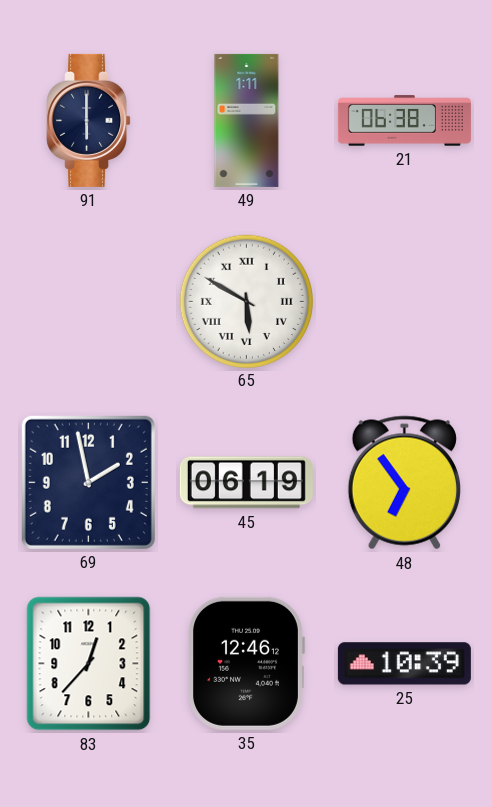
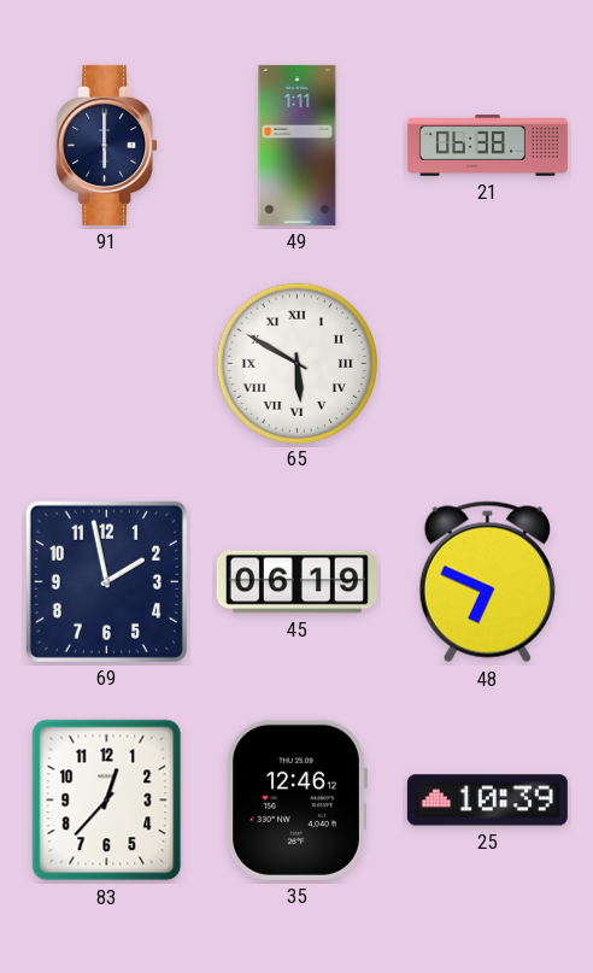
48: 6:54 -> 6:49 (487, 582)
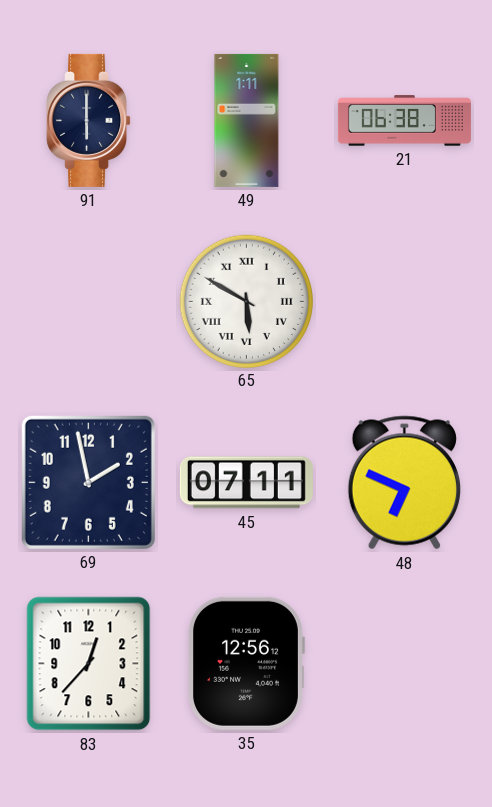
45: 06:19 -> 07:11 (246, 483)
35: 12:46 -> 12:56 (247, 663)
25: 10:39 -> none (487, 801)
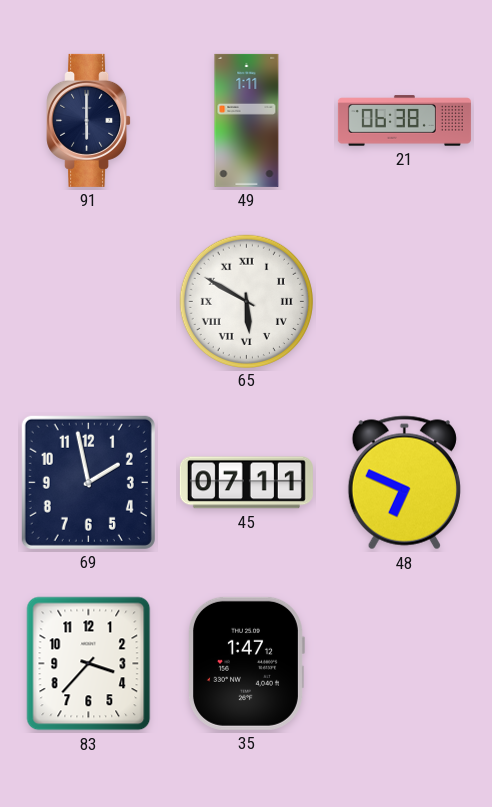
83: 12:37 -> 3:37 (89, 664)
35: 12:56 -> 1:47 (247, 663)
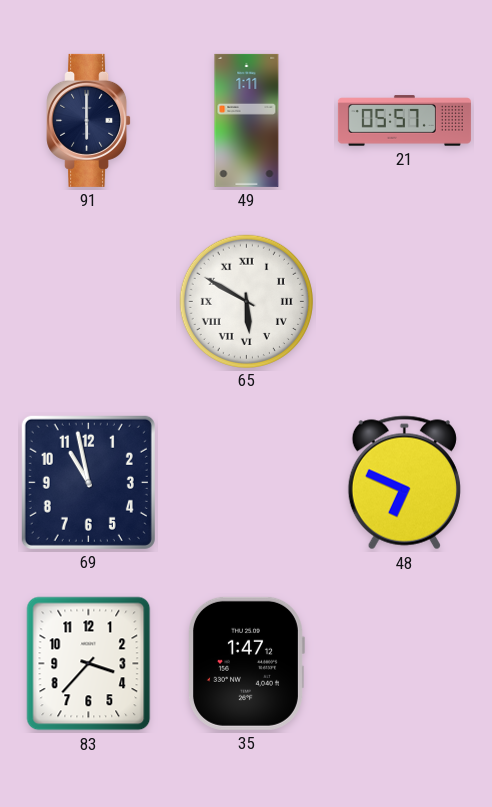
21: 06:38 -> 05:57 (404, 121)
69: 1:58 -> 10:58 (88, 482)
45: 07:11 -> none (246, 483)
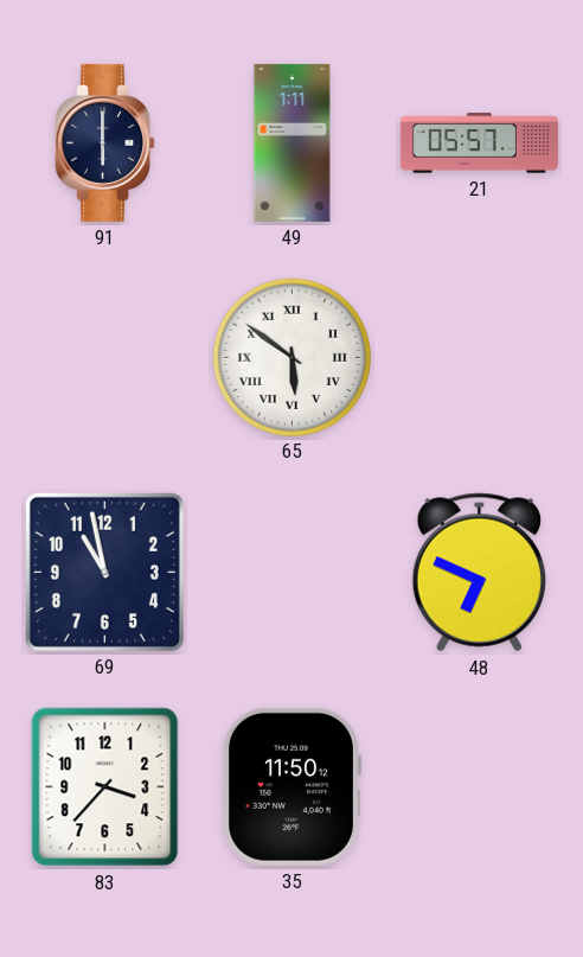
65: 5:50 -> 5:51 (291, 357)
35: 1:47 -> 11:50 (293, 786)
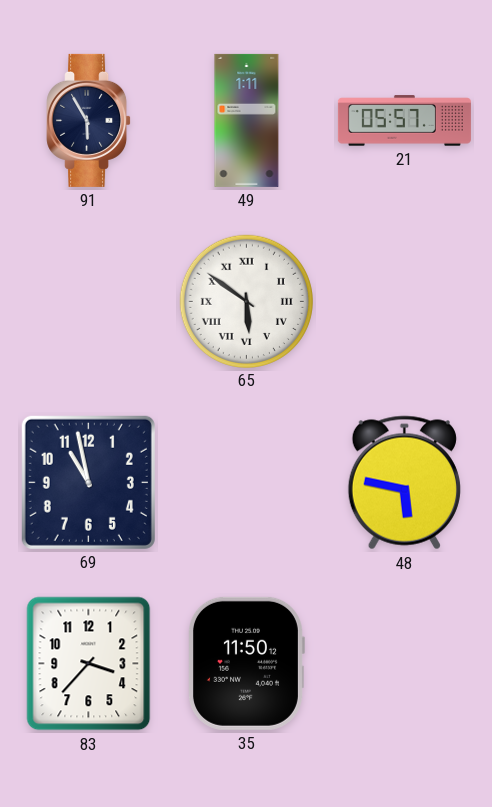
91: 6:00 -> 5:55 (89, 120)
48: 6:49 -> 5:47 (404, 483)
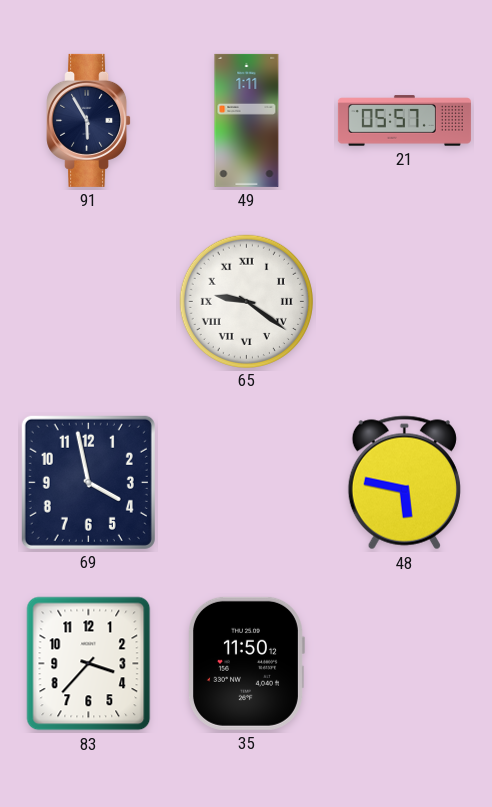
65: 5:51 -> 9:21 (246, 301)
69: 10:58 -> 3:58 (88, 482)
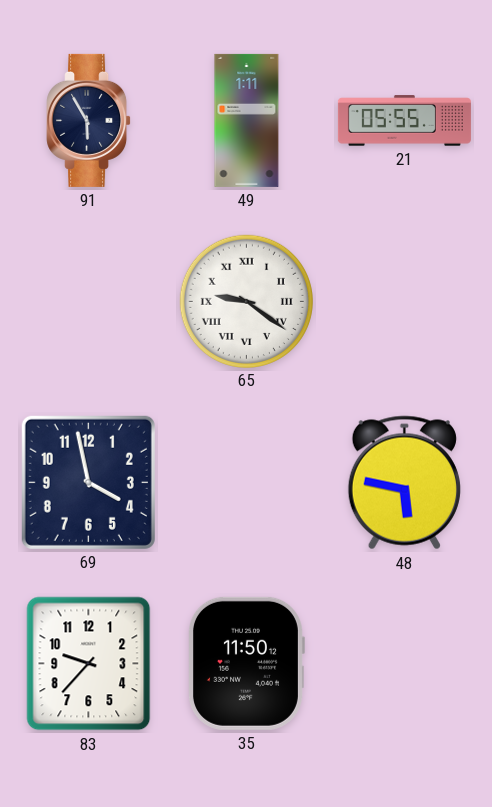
21: 05:57 -> 05:55 (404, 121)
83: 3:37 -> 9:37 (89, 664)
